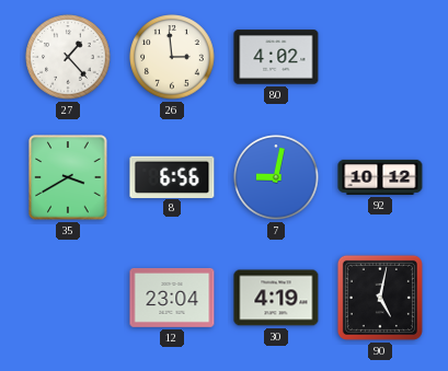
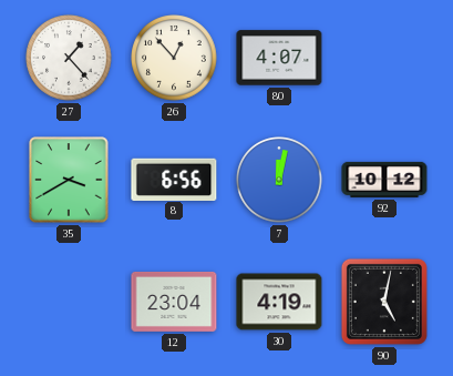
26: 2:59 -> 12:53 (174, 58)
80: 4:02 -> 4:07 (279, 58)
7: 9:02 -> 12:02 (279, 180)
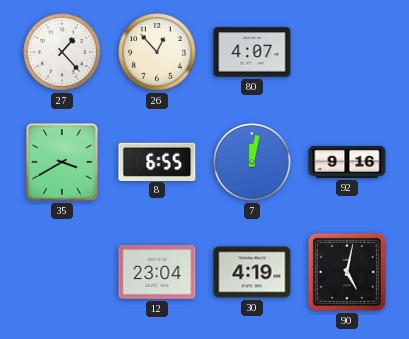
8: 6:56 -> 6:55 (157, 161)
92: 10:12 -> 9:16 (347, 162)
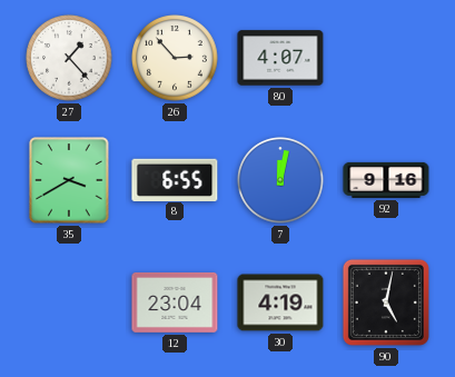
26: 12:53 -> 2:53 (175, 58)
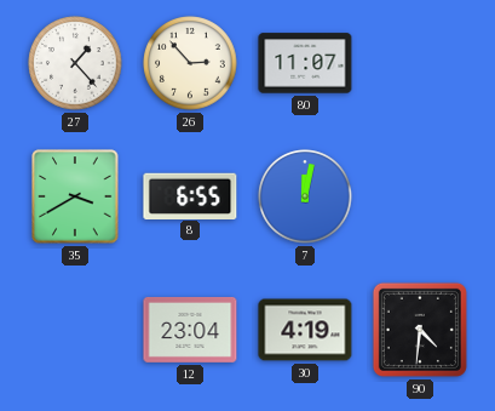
80: 4:07 -> 11:07 (305, 63)
92: 9:16 -> none (386, 180)
90: 5:02 -> 4:31 (420, 330)
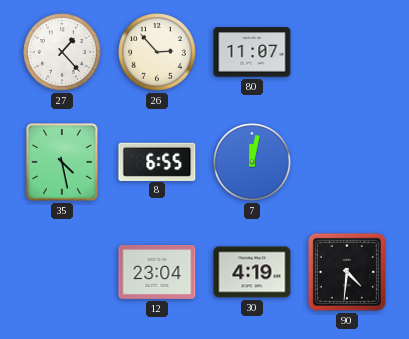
35: 3:40 -> 4:28 (62, 162)
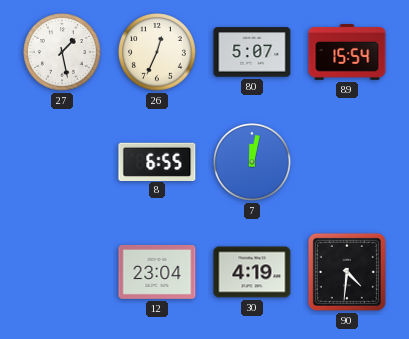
27: 1:23 -> 1:28 (62, 52)
26: 2:53 -> 12:34 (157, 52)
80: 11:07 -> 5:07 (252, 52)
89: none -> 15:54 (347, 53)
35: 4:28 -> none (62, 162)
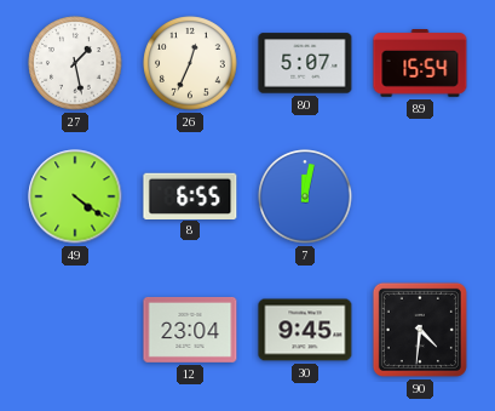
49: none -> 4:21 (75, 196)
30: 4:19 -> 9:45 (305, 330)
